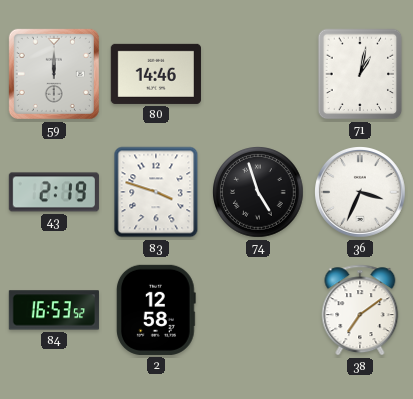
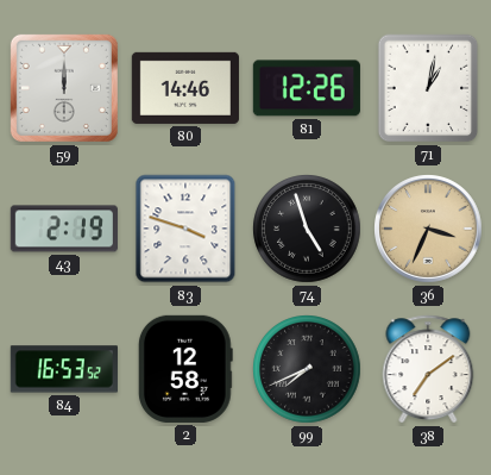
81: none -> 12:26 (307, 88)
36 dial: white -> champagne (429, 230)
99: none -> 7:41 (307, 369)
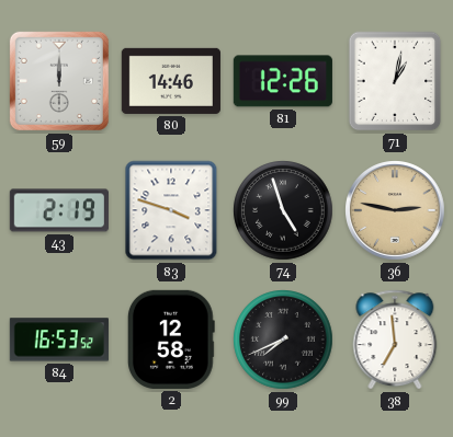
36: 3:34 -> 2:47 (396, 211)
38: 7:09 -> 6:59 (395, 340)
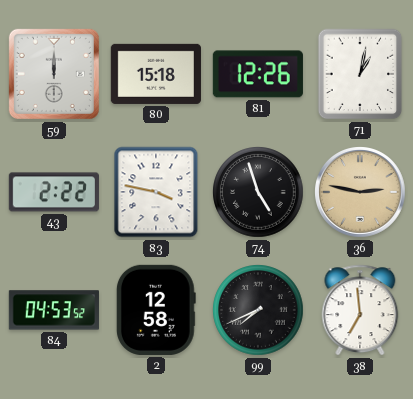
80: 14:46 -> 15:18 (156, 74)
43: 2:19 -> 2:22 (54, 192)
83: 3:48 -> 3:47 (156, 192)
84: 16:53 -> 04:53 (54, 310)
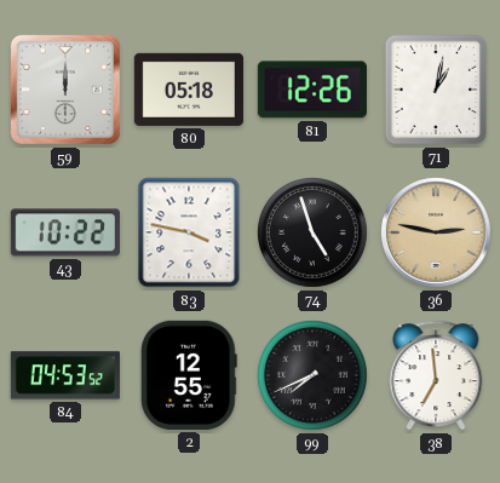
80: 15:18 -> 05:18 (189, 90)
43: 2:22 -> 10:22 (65, 232)
2: 12:58 -> 12:55 (189, 375)
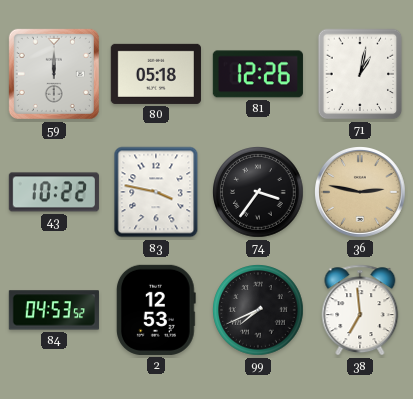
74: 4:57 -> 3:36 (258, 192)
2: 12:55 -> 12:53 (156, 310)
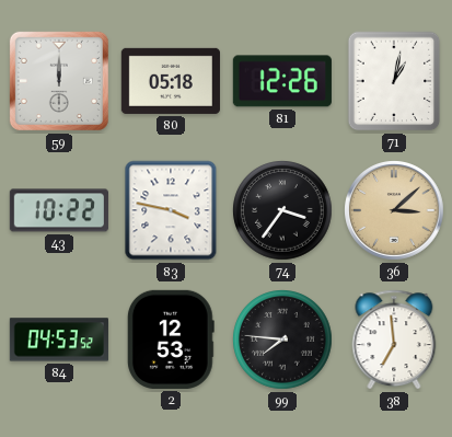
36: 2:47 -> 3:08 (395, 211)
99: 7:41 -> 7:46 (282, 340)
